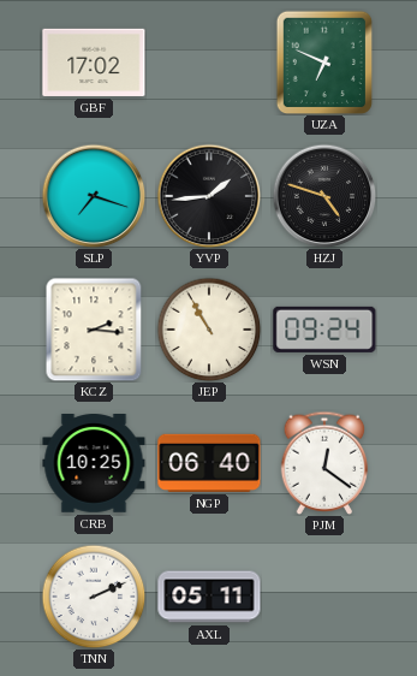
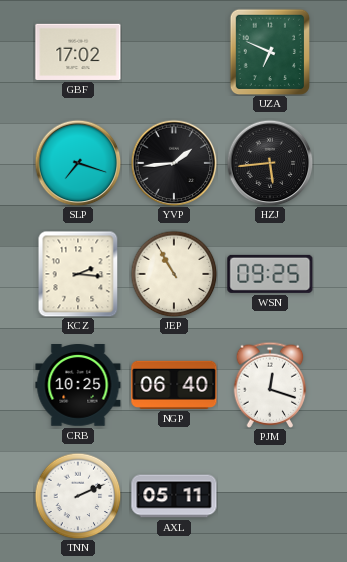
HZJ: 4:48 -> 5:44 (270, 163)
WSN: 09:24 -> 09:25 (270, 274)
PJM: 12:21 -> 12:18 (270, 385)
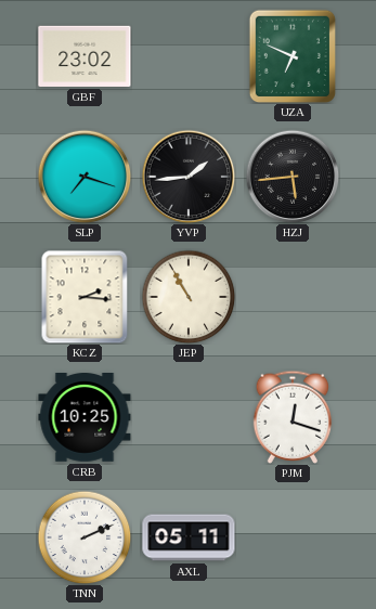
GBF: 17:02 -> 23:02 (85, 56)
WSN: 09:25 -> none (270, 274)
NGP: 06:40 -> none (174, 385)
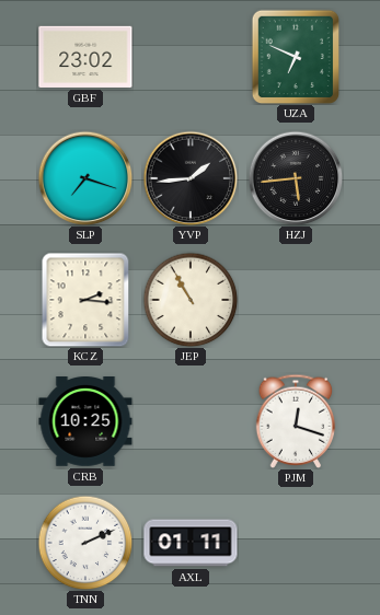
AXL: 05:11 -> 01:11 (191, 543)
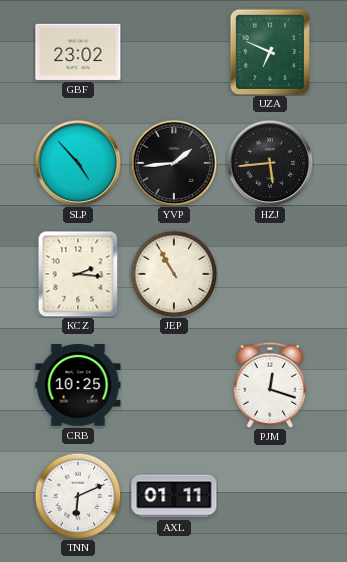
SLP: 7:18 -> 4:53 (78, 163)
TNN: 2:11 -> 6:11 (78, 496)
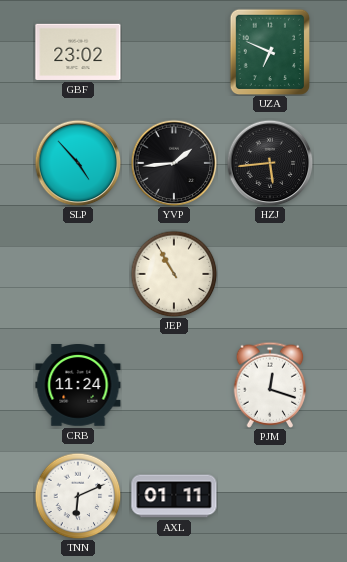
KCZ: 2:16 -> none (78, 274)
CRB: 10:25 -> 11:24 (78, 385)
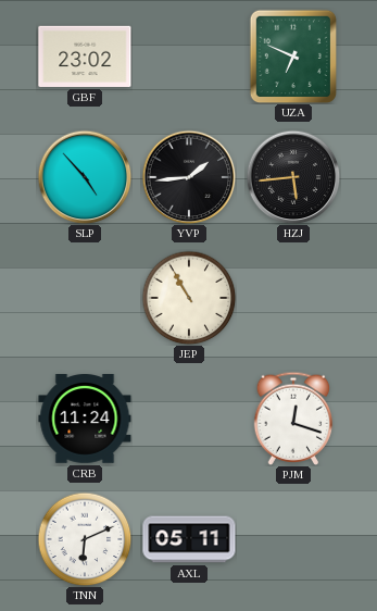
AXL: 01:11 -> 05:11 (189, 539)
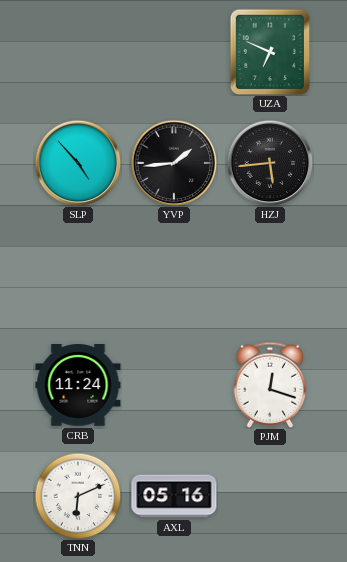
GBF: 23:02 -> none (85, 57)
JEP: 10:55 -> none (189, 298)
AXL: 05:11 -> 05:16 (174, 496)
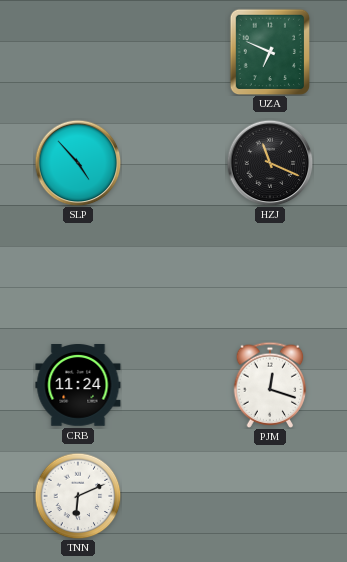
YVP: 1:44 -> none (174, 163)
HZJ: 5:44 -> 11:19 (270, 163)
AXL: 05:16 -> none (174, 496)
